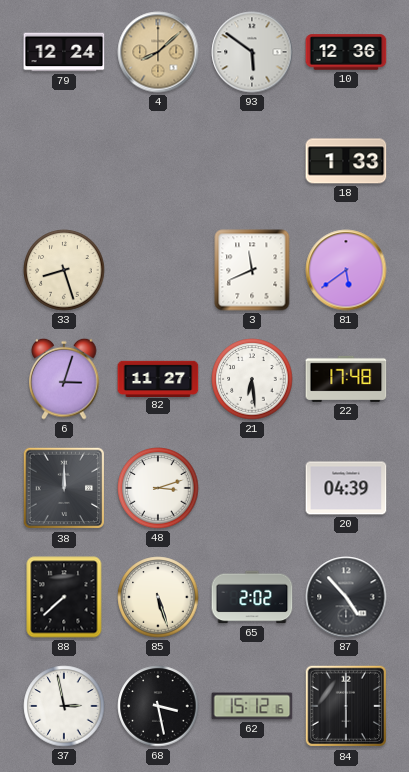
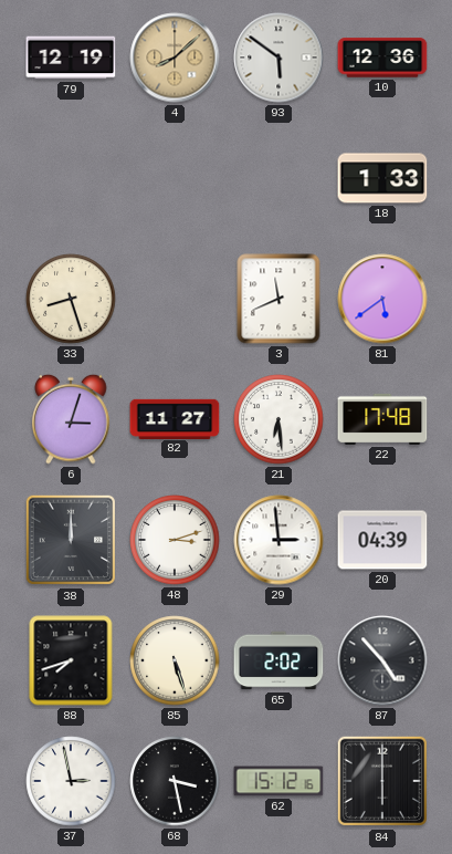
79: 12:24 -> 12:19 (71, 58)
29: none -> 2:59 (278, 540)
88: 7:38 -> 7:42 (71, 660)
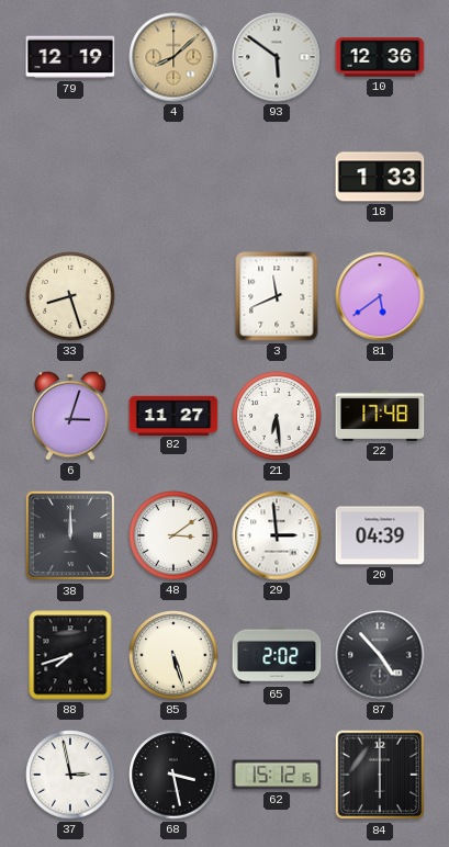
48: 3:12 -> 3:09 (173, 535)
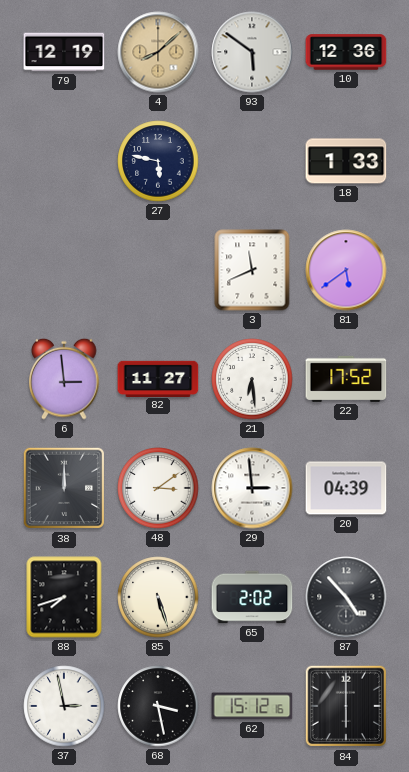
27: none -> 5:47 (158, 161)
33: 8:27 -> none (70, 296)
6: 3:03 -> 2:59 (64, 379)
22: 17:48 -> 17:52 (346, 379)
